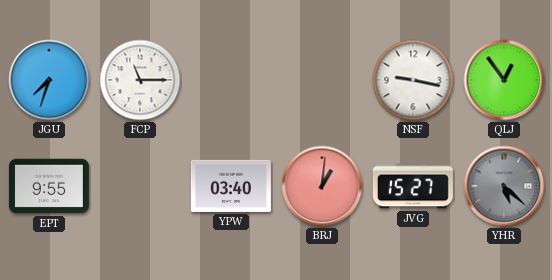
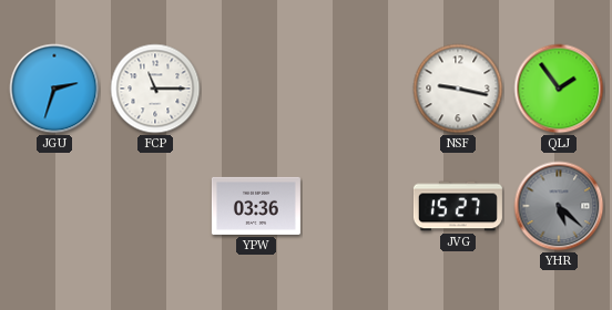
JGU: 7:33 -> 2:33 (54, 89)
QLJ: 12:54 -> 1:54 (559, 89)
EPT: 9:55 -> none (49, 186)
YPW: 03:40 -> 03:36 (256, 206)
BRJ: 1:01 -> none (322, 186)
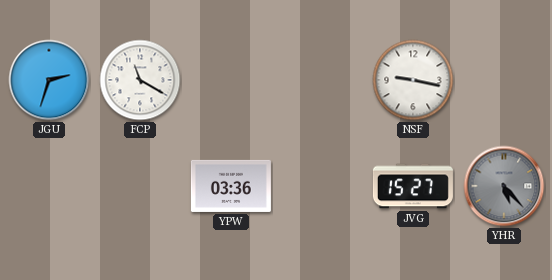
FCP: 11:15 -> 11:20 (140, 80)
QLJ: 1:54 -> none (559, 89)
YHR: 5:22 -> 5:23 (504, 186)
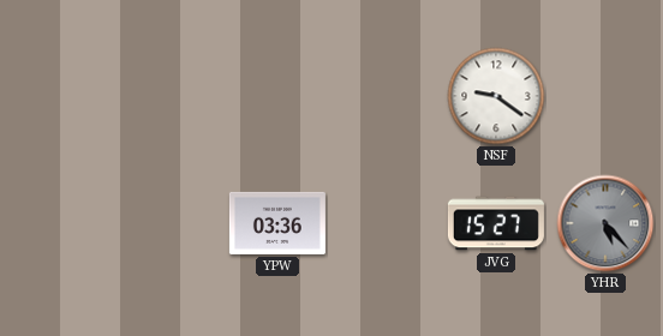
JGU: 2:33 -> none (49, 80)
FCP: 11:20 -> none (140, 80)
NSF: 9:17 -> 9:21 (496, 96)
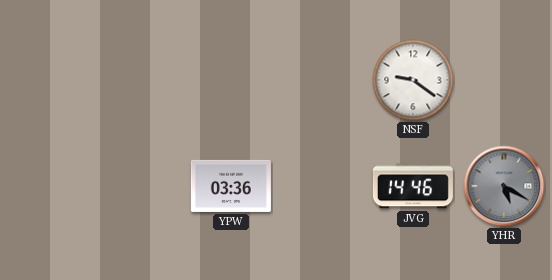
JVG: 15:27 -> 14:46 (413, 186)
YHR: 5:23 -> 5:20 (504, 186)
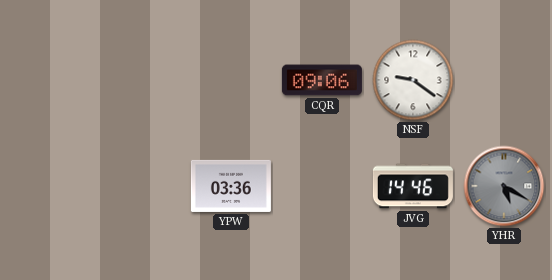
CQR: none -> 09:06 (322, 80)
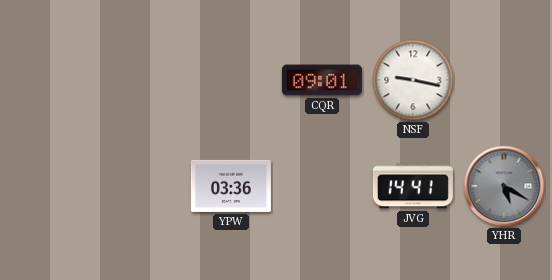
CQR: 09:06 -> 09:01 (322, 80)
NSF: 9:21 -> 9:17 (413, 80)
JVG: 14:46 -> 14:41 (413, 186)
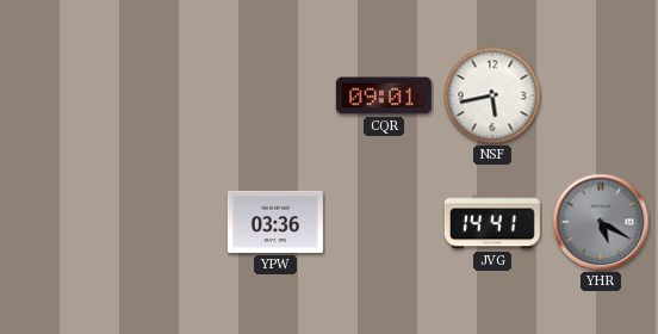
NSF: 9:17 -> 5:43 (492, 95)
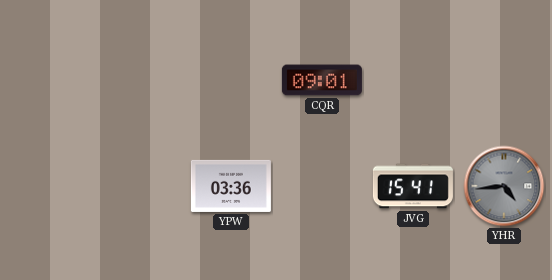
NSF: 5:43 -> none (492, 95)
JVG: 14:41 -> 15:41 (413, 186)
YHR: 5:20 -> 4:44 (504, 186)
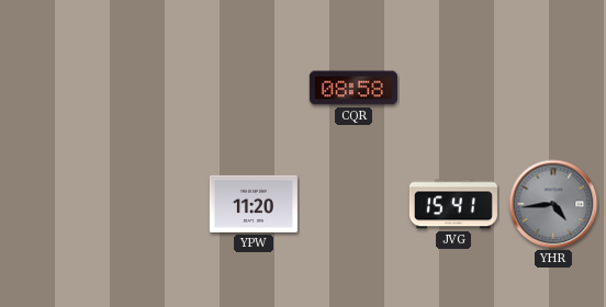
CQR: 09:01 -> 08:58 (353, 88)
YPW: 03:36 -> 11:20 (254, 204)
